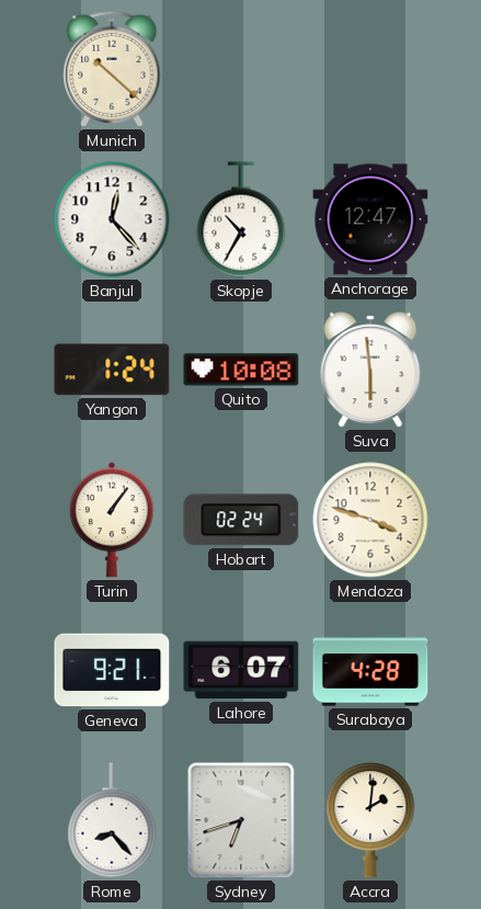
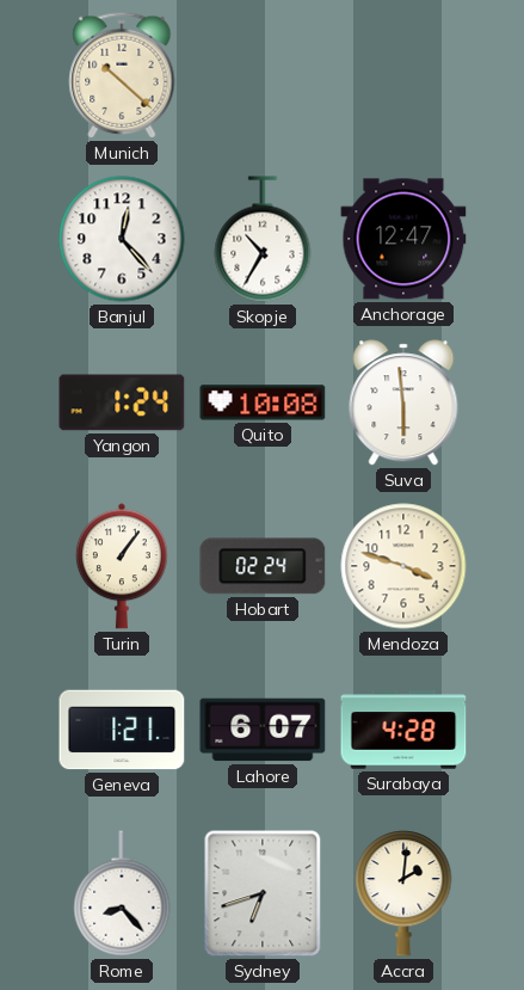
Geneva: 9:21 -> 1:21 (122, 730)
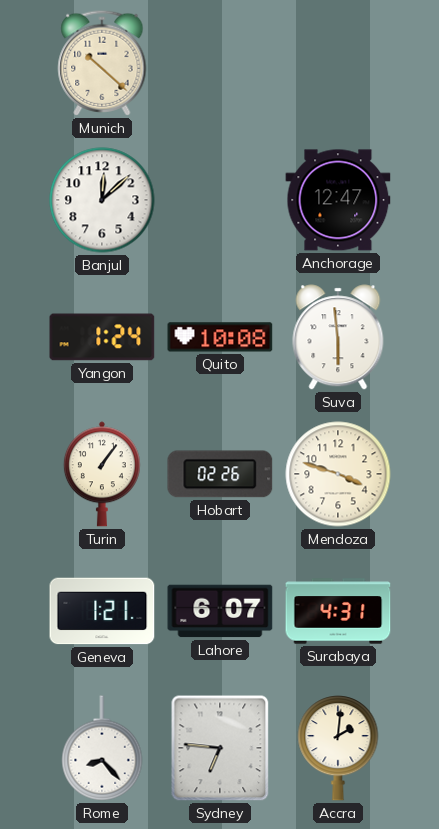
Banjul: 12:23 -> 12:08 (102, 200)
Skopje: 10:35 -> none (263, 239)
Hobart: 02:24 -> 02:26 (220, 474)
Surabaya: 4:28 -> 4:31 (338, 611)
Sydney: 6:42 -> 6:46 (220, 748)
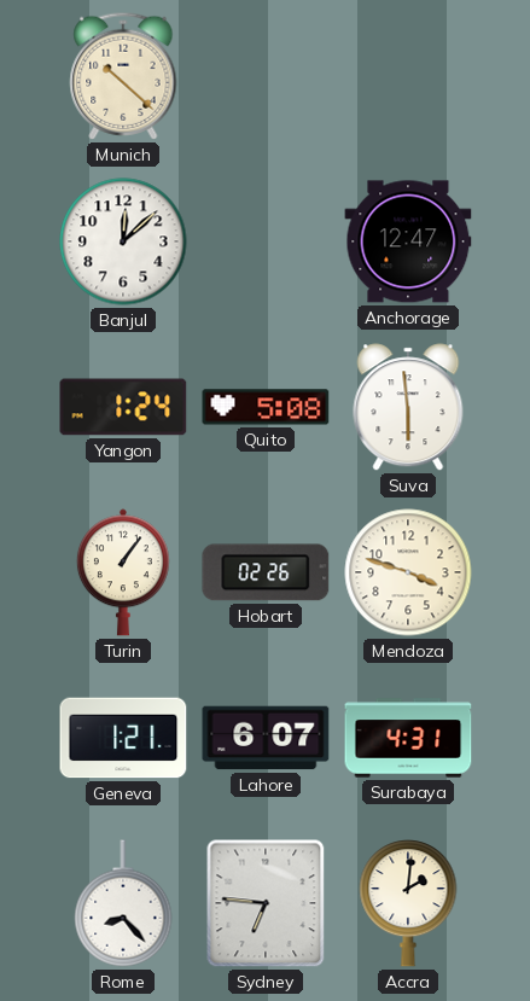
Quito: 10:08 -> 5:08 (266, 407)
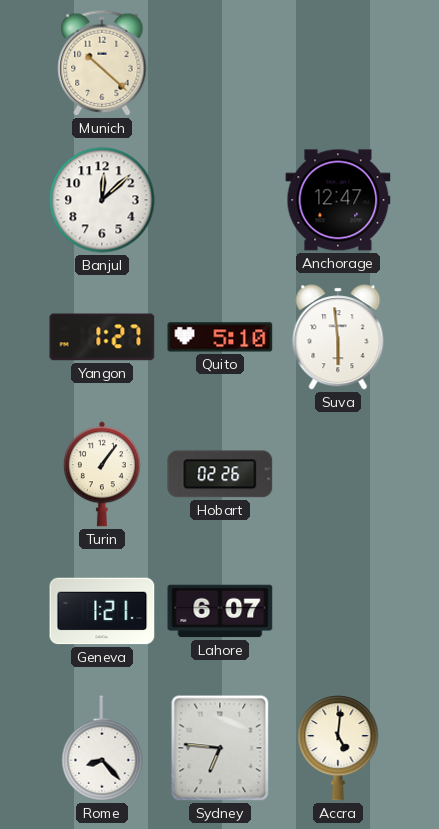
Yangon: 1:24 -> 1:27 (102, 337)
Quito: 5:08 -> 5:10 (220, 337)
Mendoza: 3:48 -> none (408, 572)
Surabaya: 4:31 -> none (408, 738)
Accra: 2:01 -> 5:01 (338, 748)
